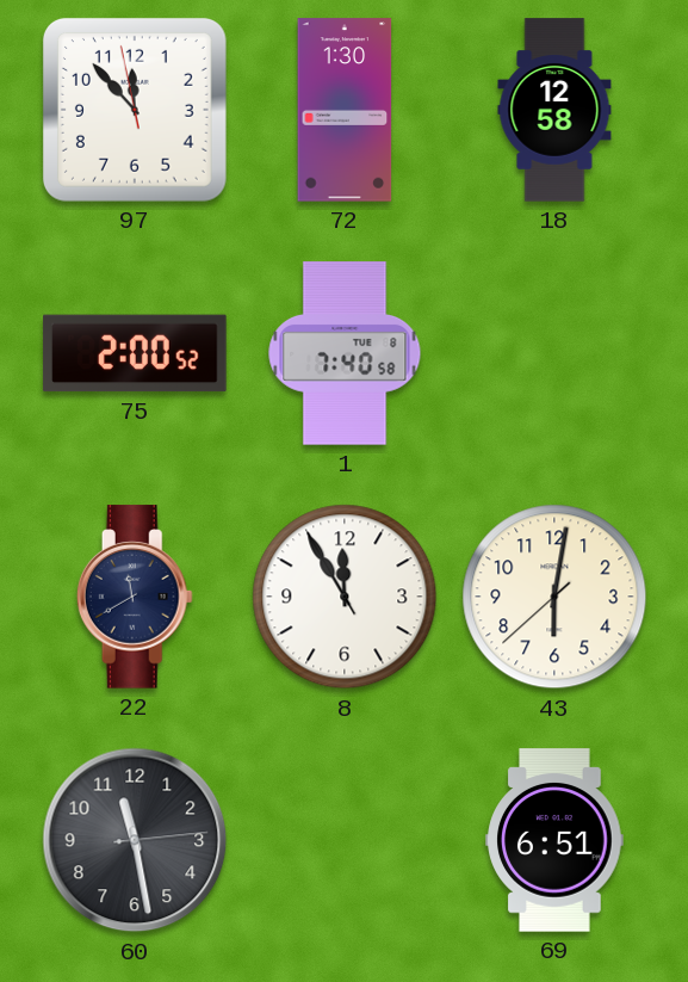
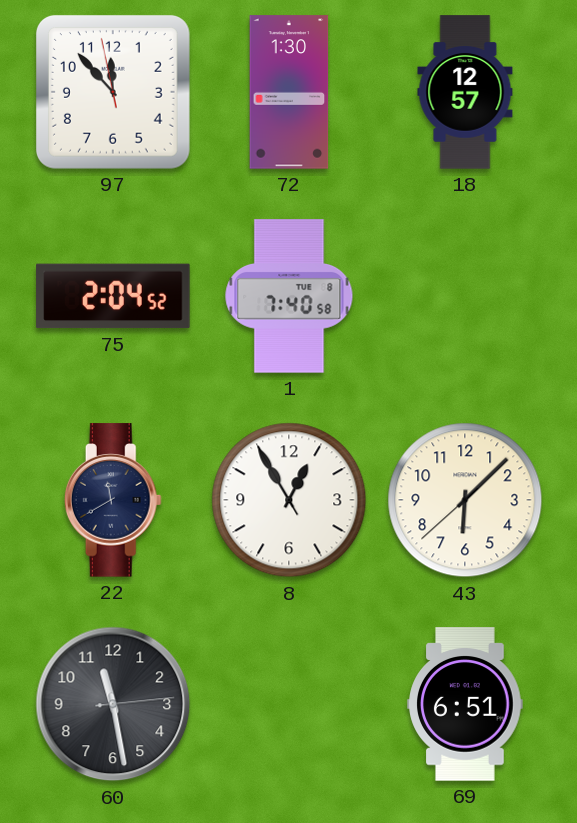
18: 12:58 -> 12:57 (465, 92)
75: 2:00 -> 2:04 (113, 296)
8: 11:54 -> 12:54 (289, 500)
43: 6:01 -> 6:07 (465, 500)
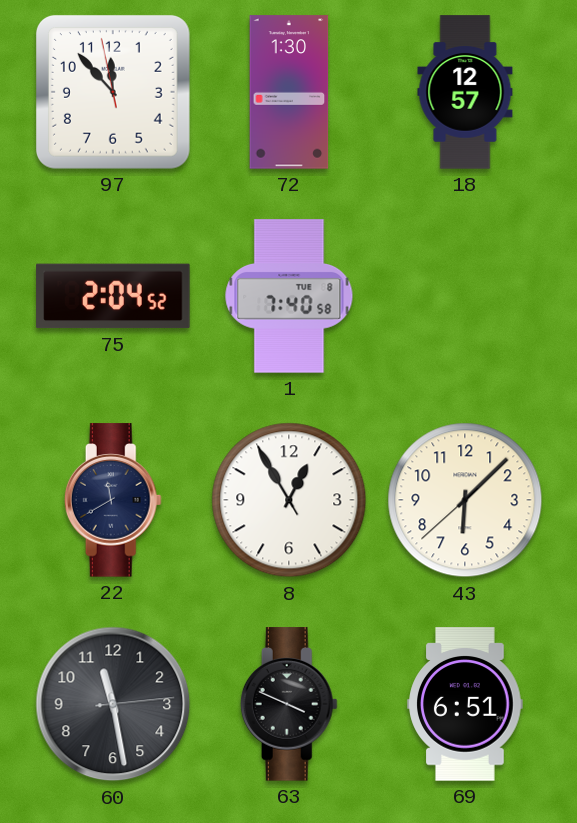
63: none -> 3:49 (289, 704)
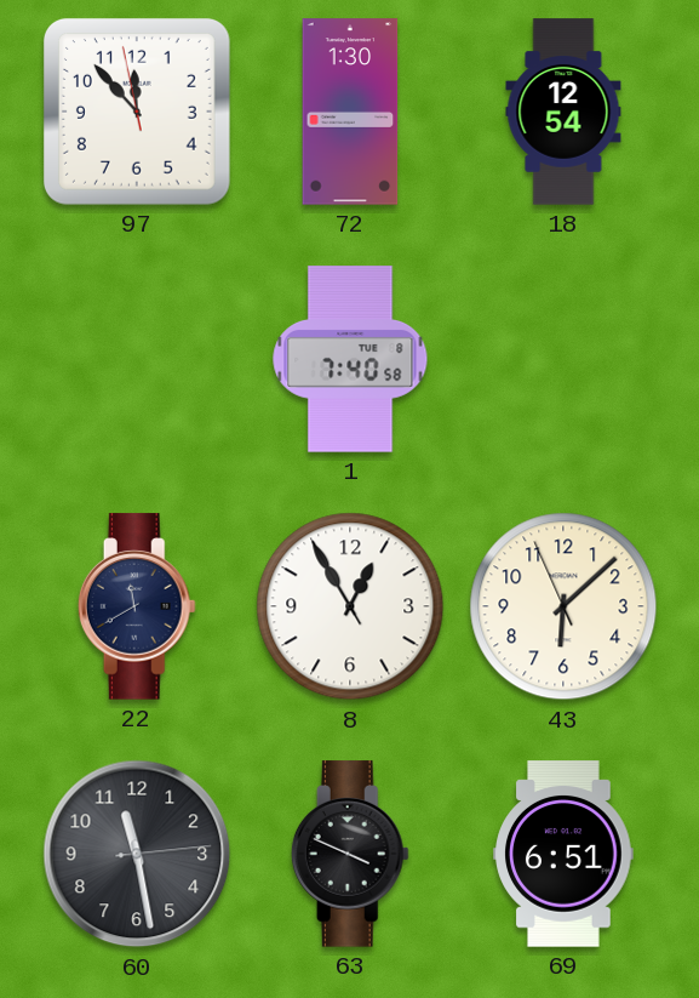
18: 12:57 -> 12:54 (563, 112)
75: 2:04 -> none (113, 296)
43: 6:07:38 -> 6:07:56 (563, 606)
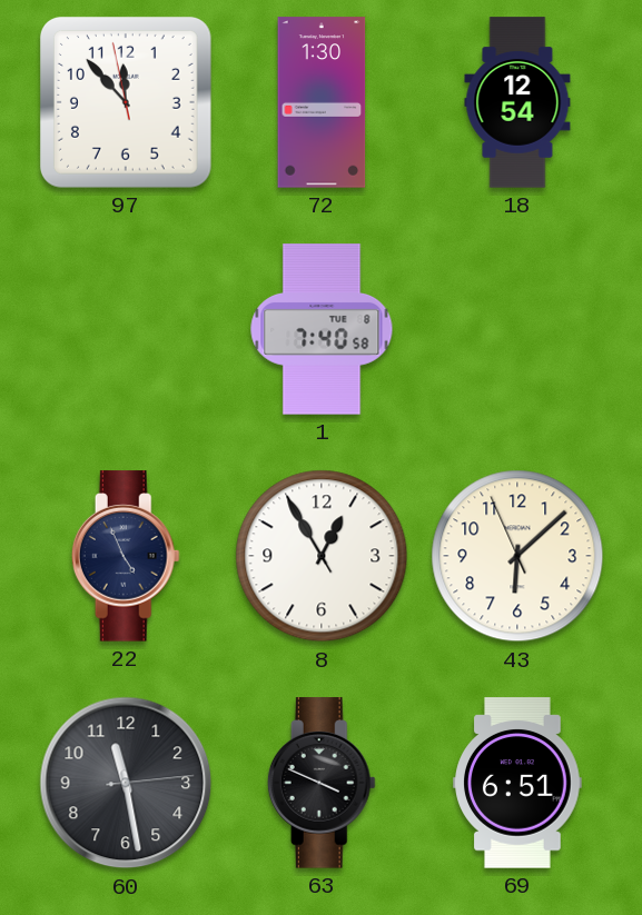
22: 11:40 -> 4:56 (126, 556)
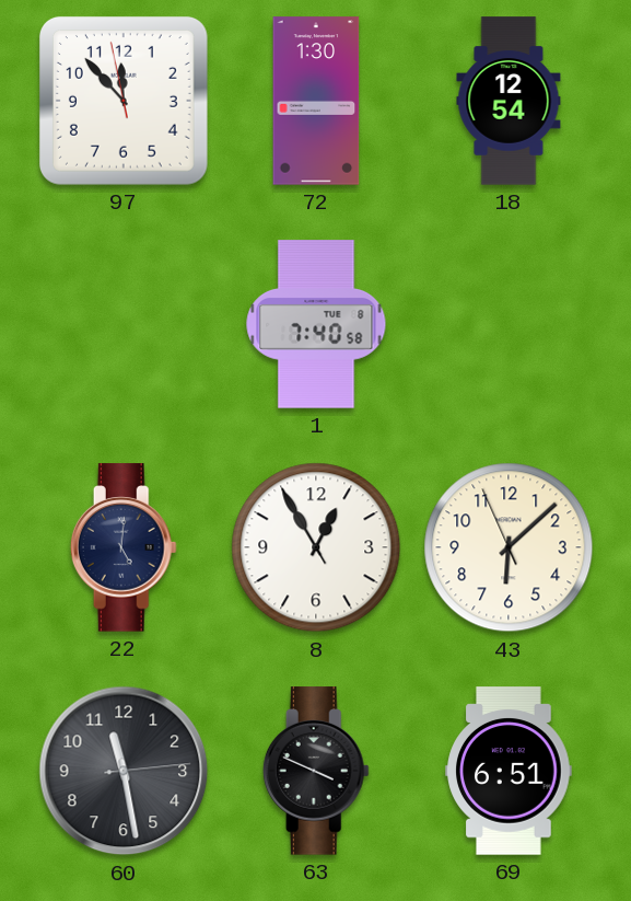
22: 4:56 -> 5:01 (124, 547)
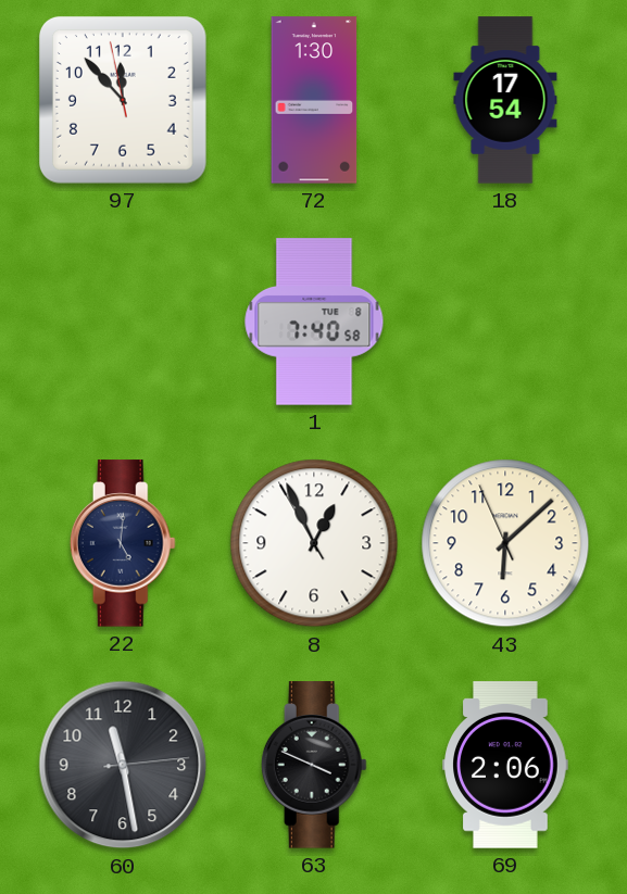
18: 12:54 -> 17:54 (505, 100)
8: 12:54 -> 12:55 (314, 543)
69: 6:51 -> 2:06 (505, 765)
